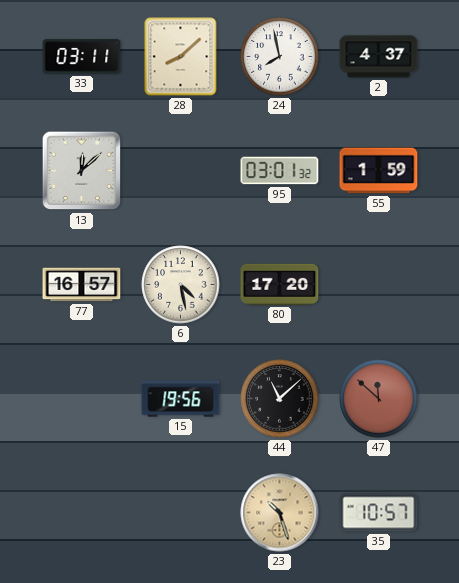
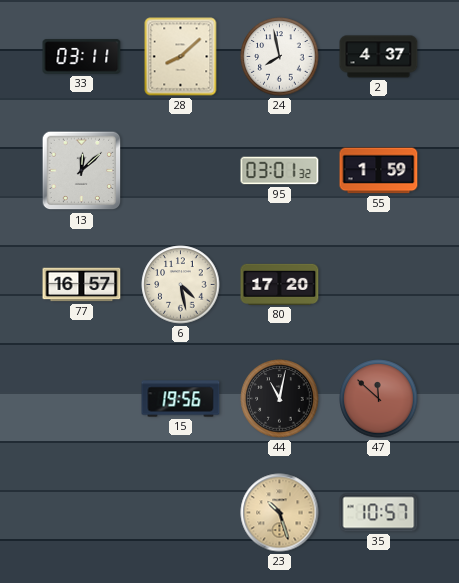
44: 11:08 -> 11:02 (280, 399)
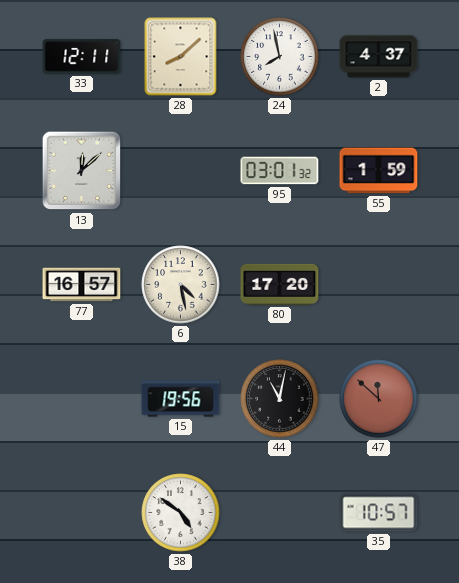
33: 03:11 -> 12:11 (82, 57)
38: none -> 4:51 (181, 513)
23: 10:27 -> none (280, 513)
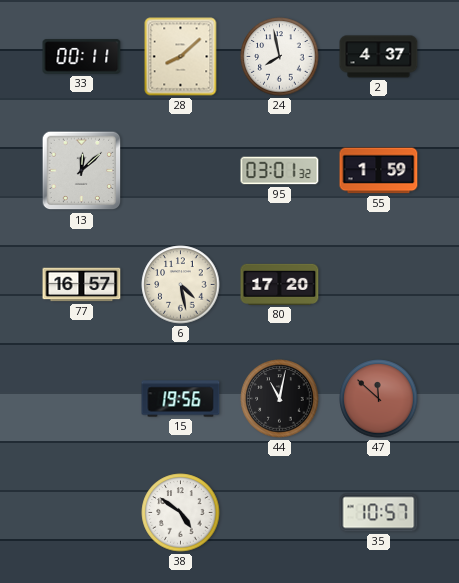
33: 12:11 -> 00:11 (82, 57)
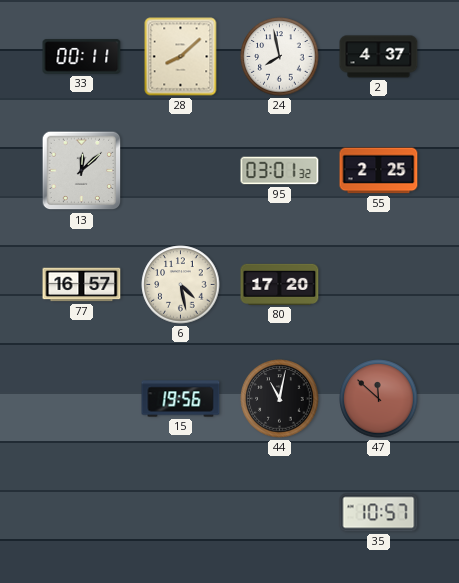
55: 1:59 -> 2:25 (379, 171)
38: 4:51 -> none (181, 513)
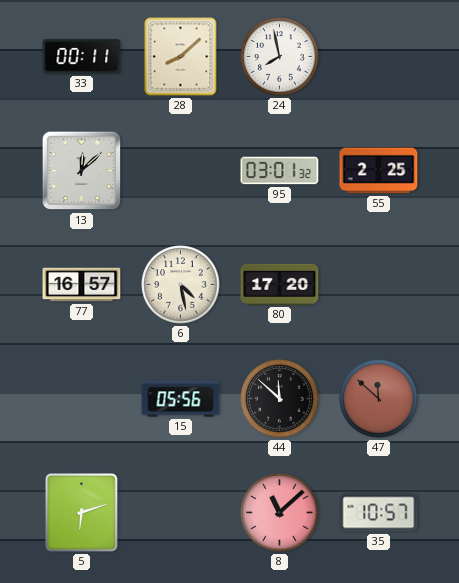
2: 4:37 -> none (379, 57)
15: 19:56 -> 05:56 (181, 399)
44: 11:02 -> 11:52 (280, 399)
5: none -> 6:12 (82, 513)
8: none -> 11:08 (280, 513)
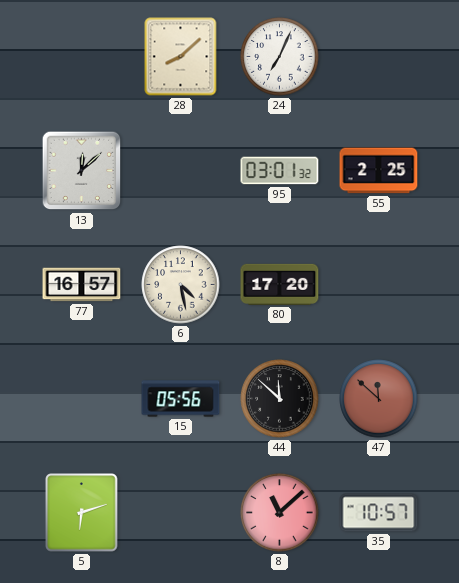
33: 00:11 -> none (82, 57)
24: 7:58 -> 7:04 (280, 57)
